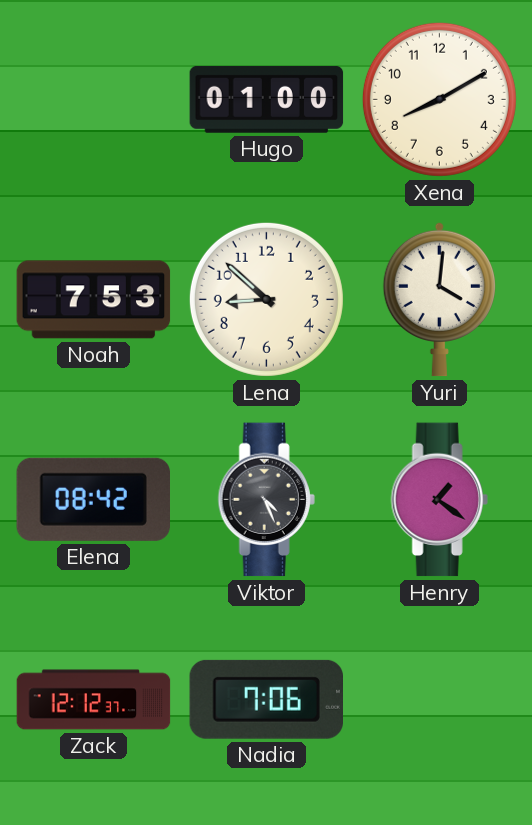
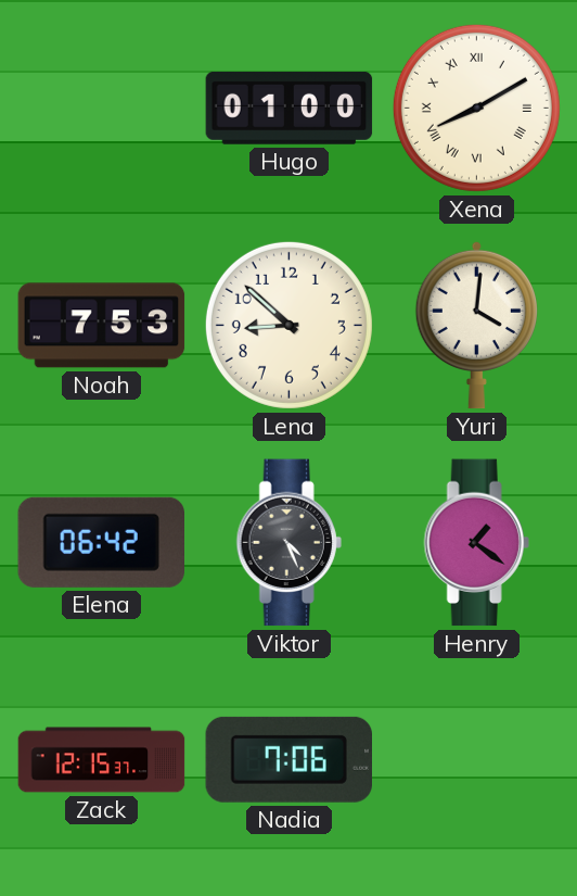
Xena numerals: Arabic -> Roman (476, 108)
Elena: 08:42 -> 06:42 (101, 542)
Zack: 12:12 -> 12:15 (102, 760)
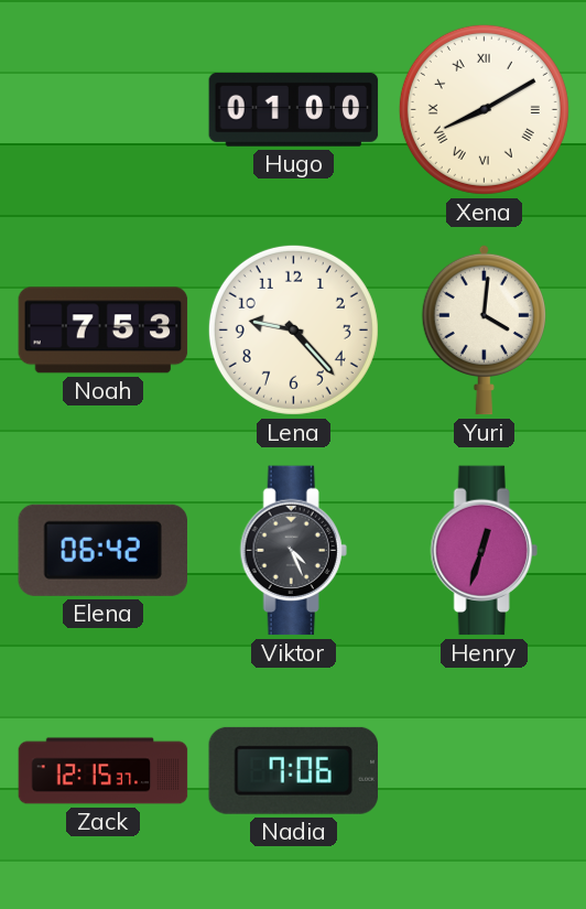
Lena: 8:52 -> 9:23 (293, 329)
Henry: 1:21 -> 12:33 (484, 551)
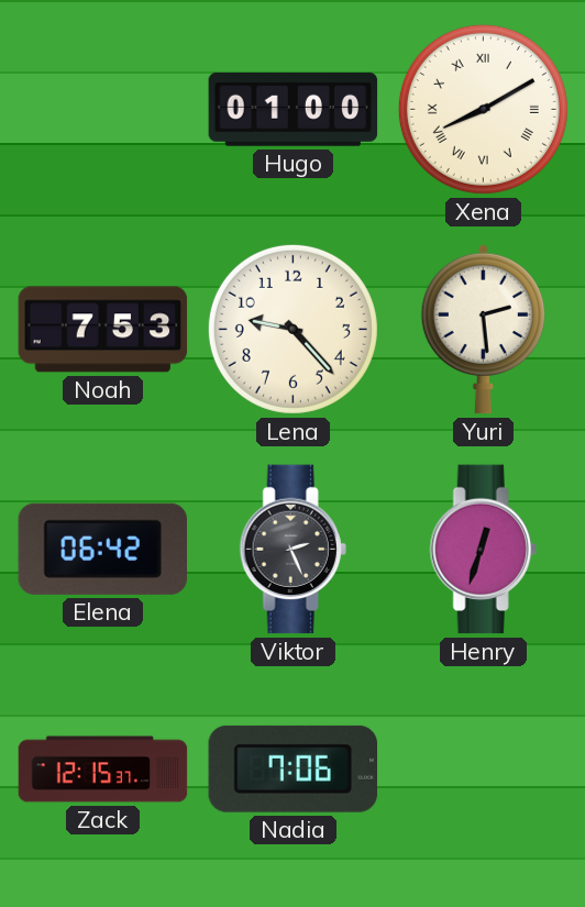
Yuri: 4:01 -> 2:29 (483, 329)
Viktor: 4:26 -> 2:26 (292, 550)
